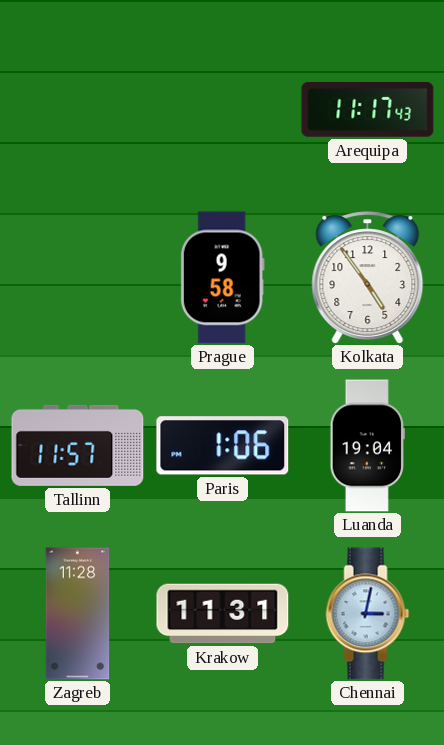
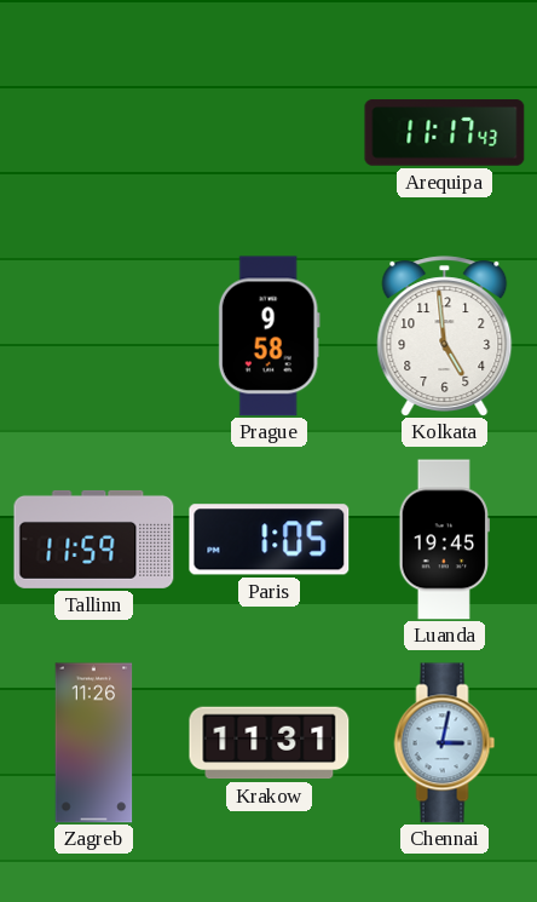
Kolkata: 4:54 -> 4:59 (445, 335)
Tallinn: 11:57 -> 11:59 (94, 539)
Paris: 1:06 -> 1:05 (270, 540)
Luanda: 19:04 -> 19:45 (444, 540)
Zagreb: 11:28 -> 11:26 (94, 743)
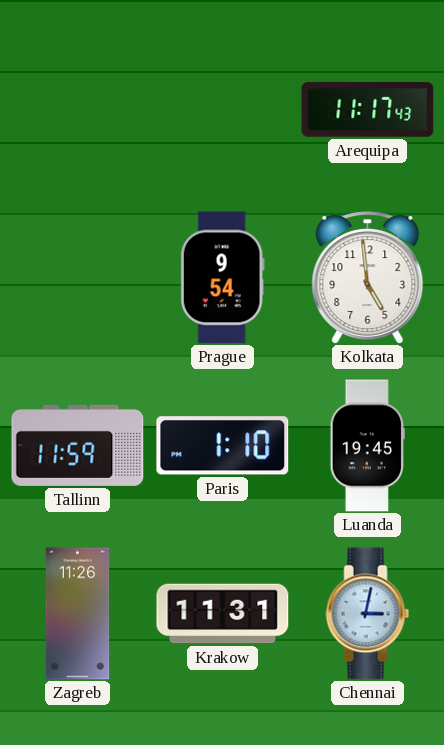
Prague: 9:58 -> 9:54 (222, 278)
Paris: 1:05 -> 1:10 (223, 446)
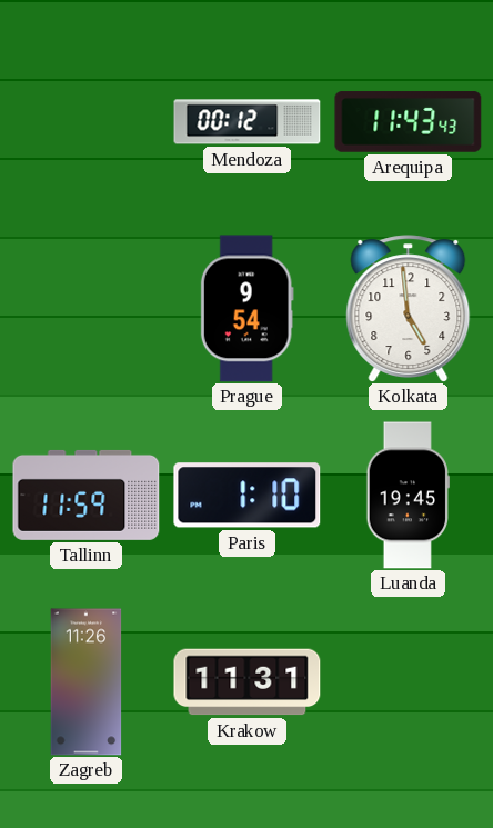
Mendoza: none -> 00:12 (248, 122)
Arequipa: 11:17 -> 11:43 (409, 122)
Chennai: 3:02 -> none (368, 614)
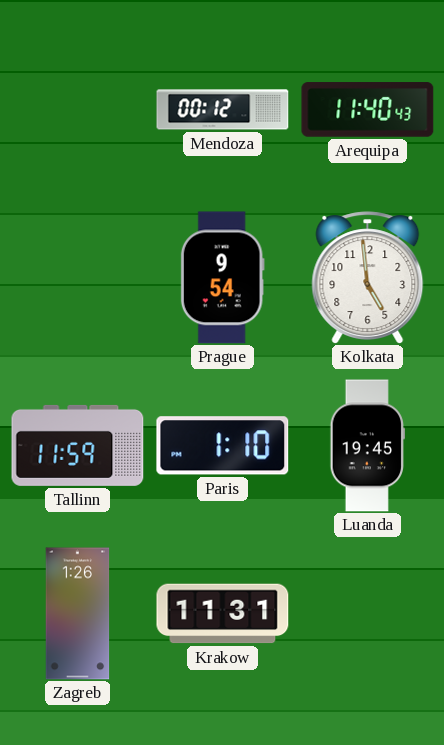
Arequipa: 11:43 -> 11:40 (368, 110)
Zagreb: 11:26 -> 1:26 (78, 614)
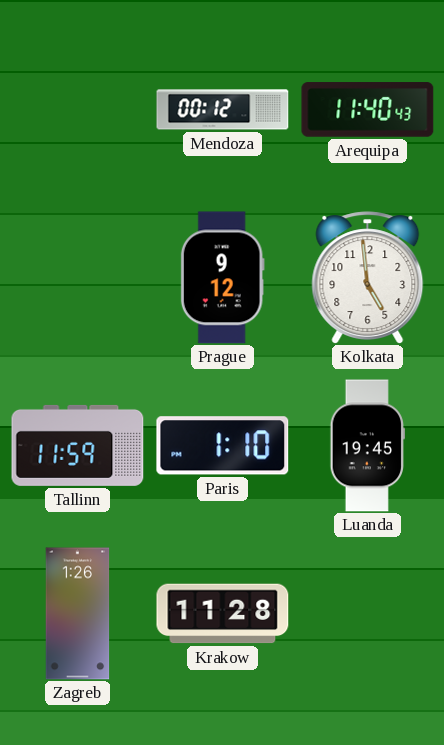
Prague: 9:54 -> 9:12 (222, 278)
Krakow: 11:31 -> 11:28 (223, 614)
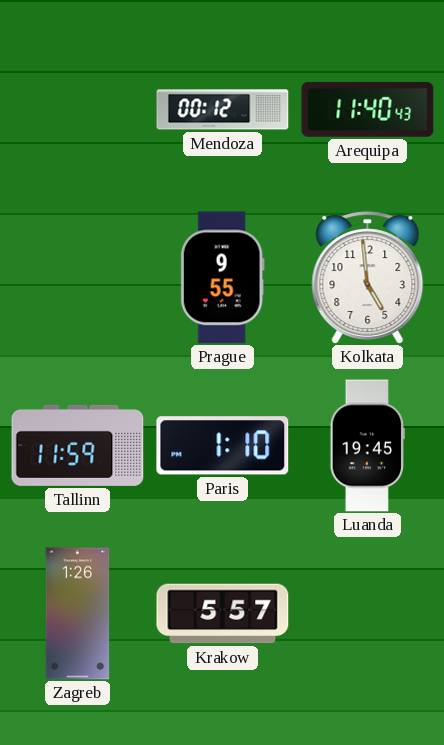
Prague: 9:12 -> 9:55 (222, 278)
Krakow: 11:28 -> 5:57 (223, 614)
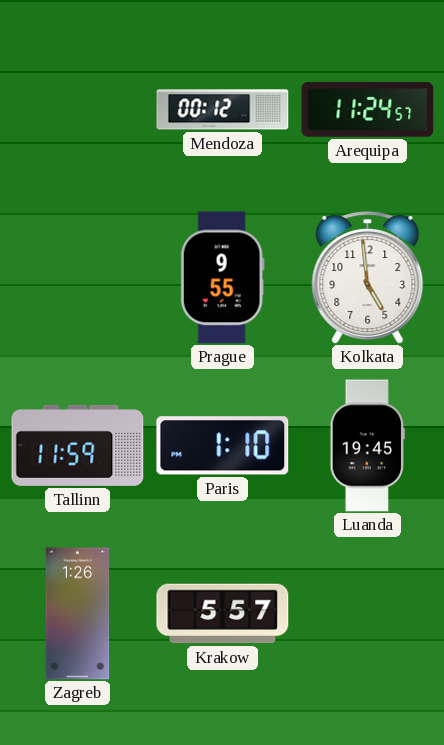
Arequipa: 11:40 -> 11:24 (368, 110)
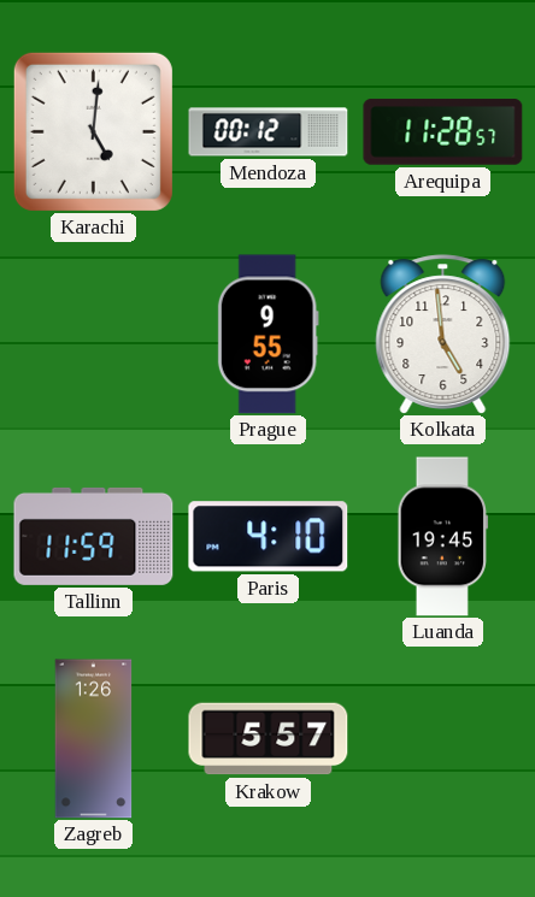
Karachi: none -> 5:01 (93, 131)
Arequipa: 11:24 -> 11:28 (443, 132)
Paris: 1:10 -> 4:10 (269, 537)
